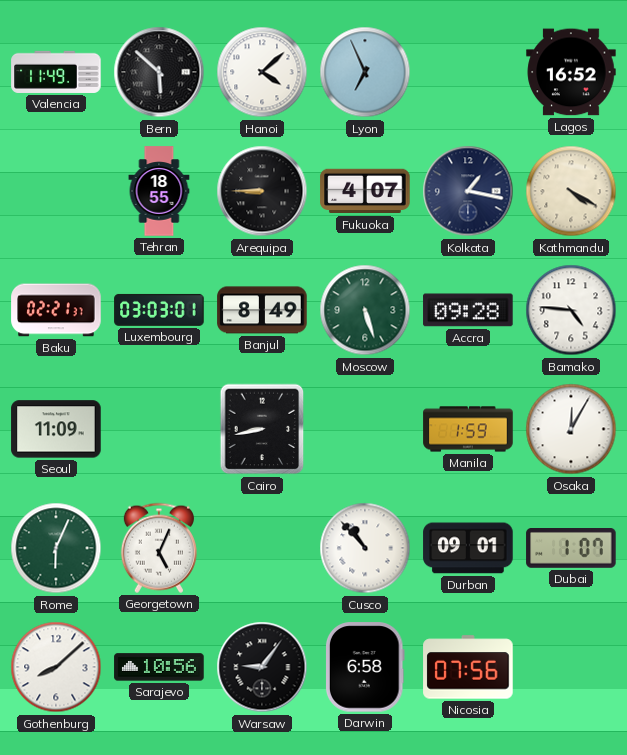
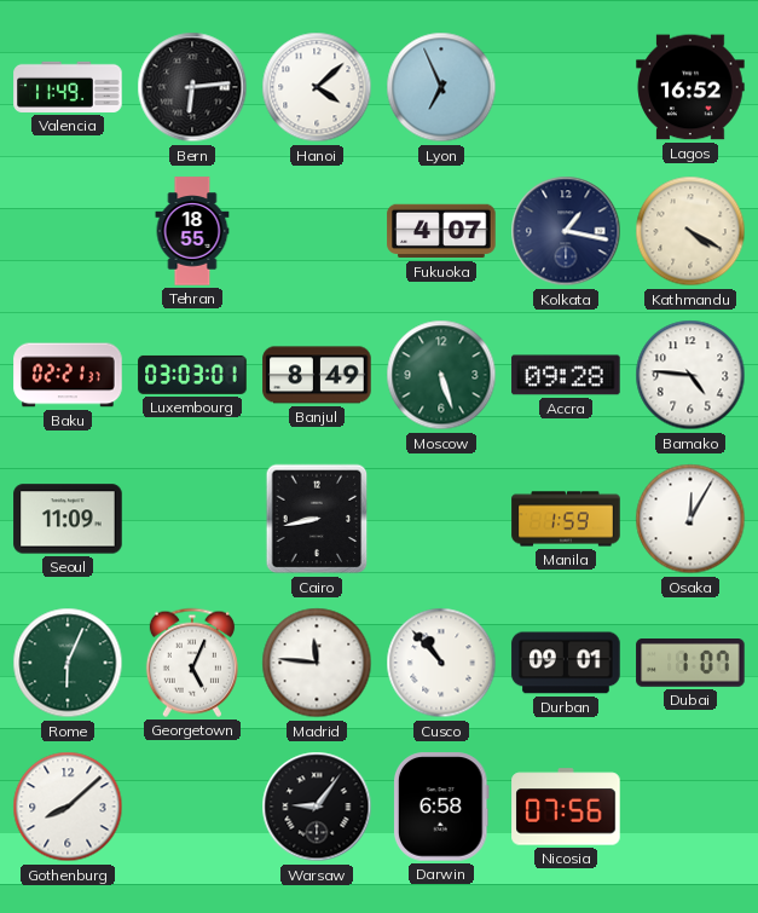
Bern: 5:52 -> 6:14 (192, 87)
Arequipa: 8:45 -> none (262, 191)
Madrid: none -> 11:46 (317, 663)
Sarajevo: 10:56 -> none (159, 667)
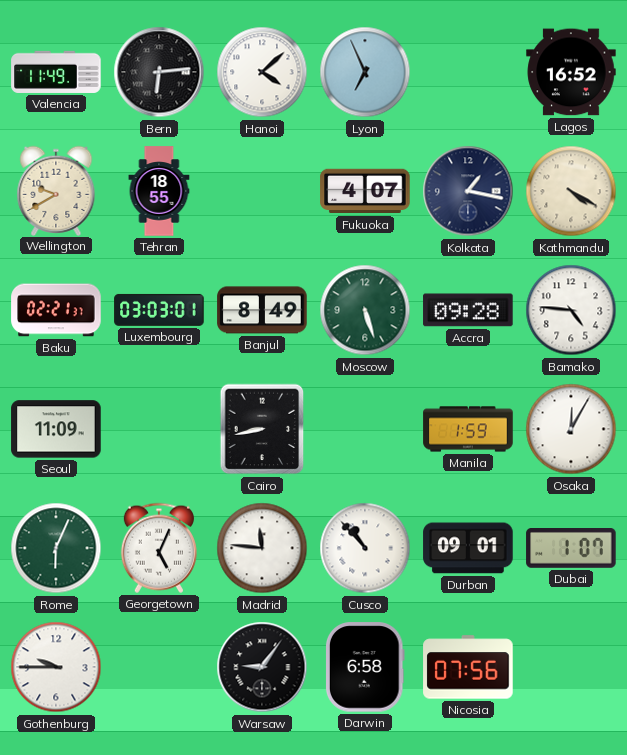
Wellington: none -> 9:40 (56, 190)
Gothenburg: 8:08 -> 9:45 (56, 667)
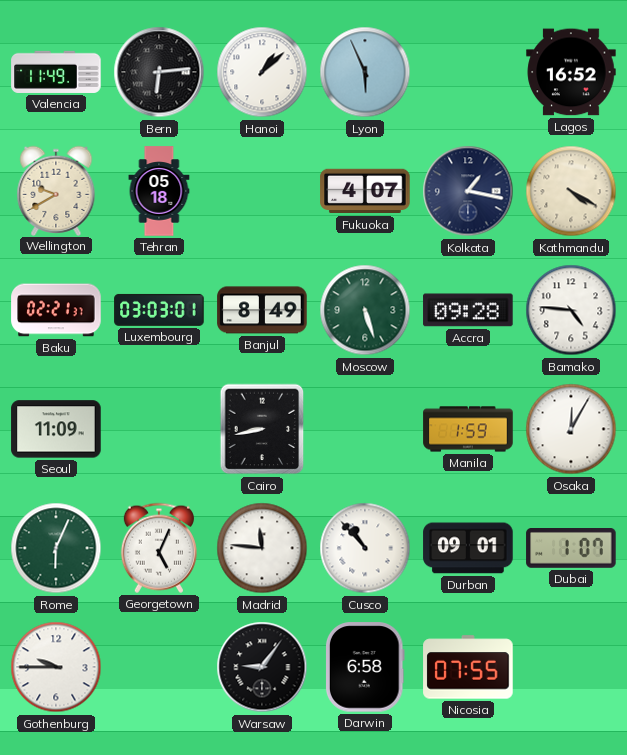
Hanoi: 4:08 -> 1:08 (262, 72)
Lyon: 6:56 -> 5:56 (365, 72)
Tehran: 18:55 -> 05:18 (159, 191)
Nicosia: 07:56 -> 07:55 (468, 667)
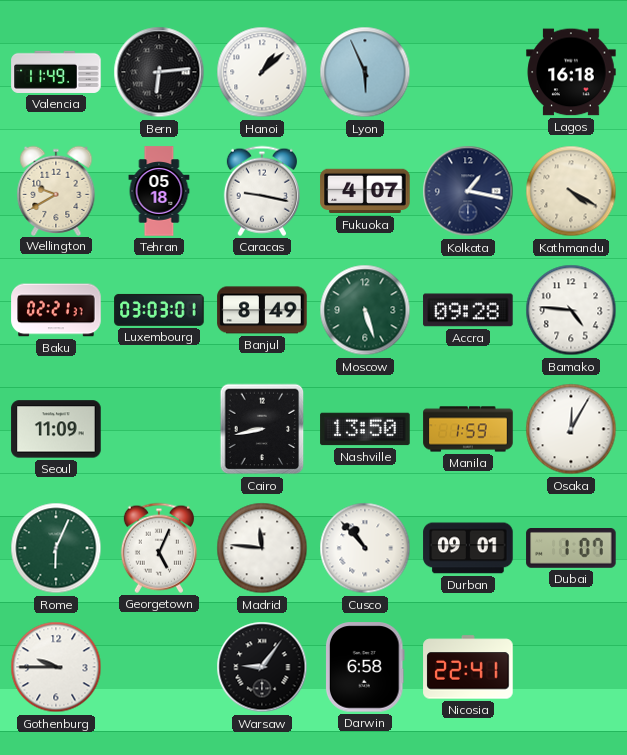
Lagos: 16:52 -> 16:18 (571, 72)
Caracas: none -> 9:17 (262, 191)
Nashville: none -> 13:50 (365, 429)
Nicosia: 07:55 -> 22:41 (468, 667)
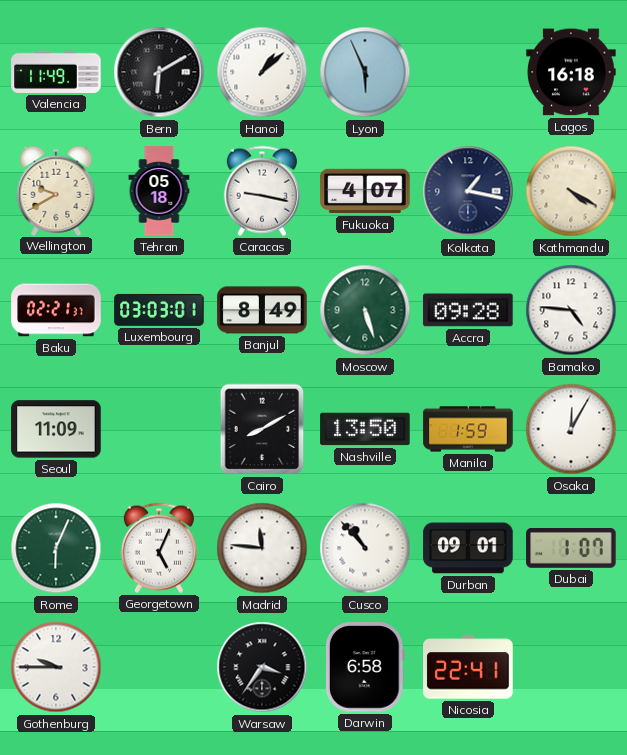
Bern: 6:14 -> 6:10 (159, 72)
Cairo: 8:43 -> 8:10 (262, 429)
Warsaw: 9:06 -> 3:36 (262, 667)
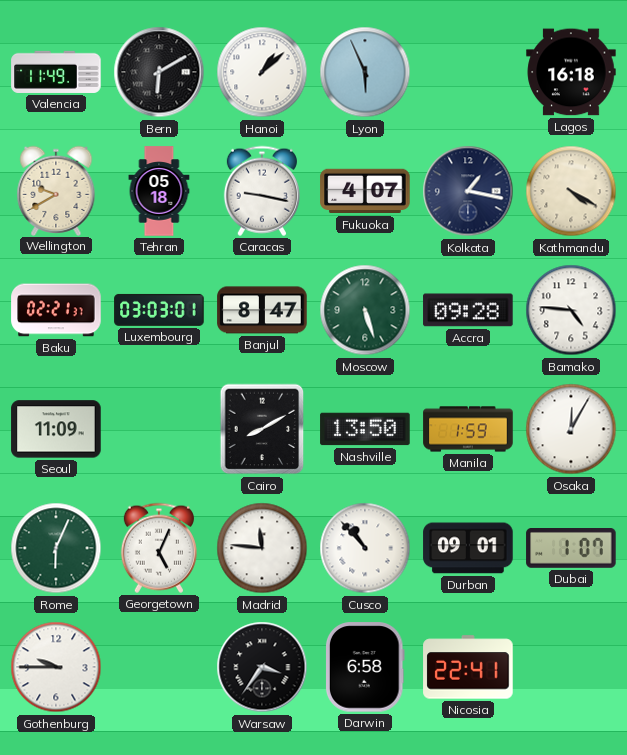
Banjul: 8:49 -> 8:47 (262, 310)
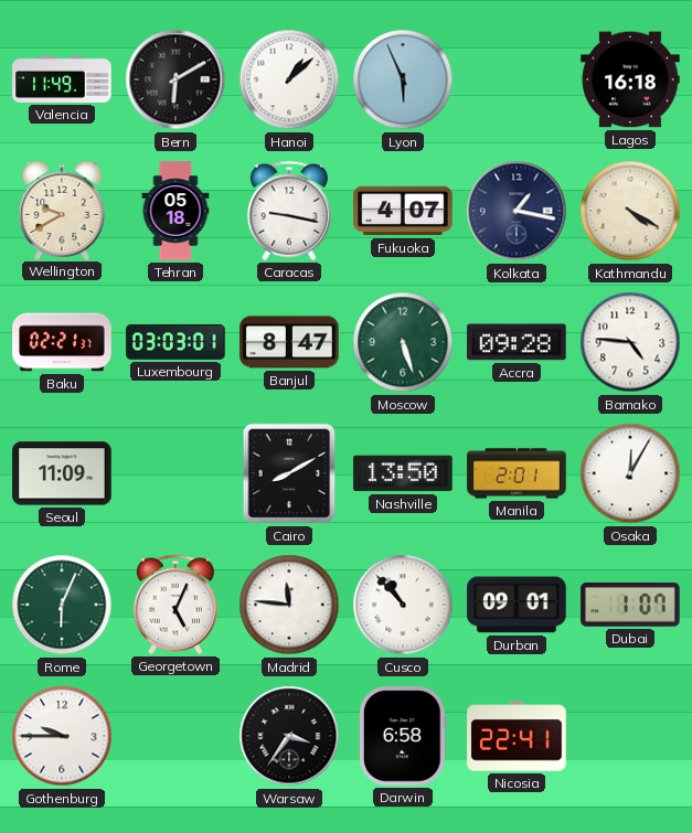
Manila: 1:59 -> 2:01 (517, 473)
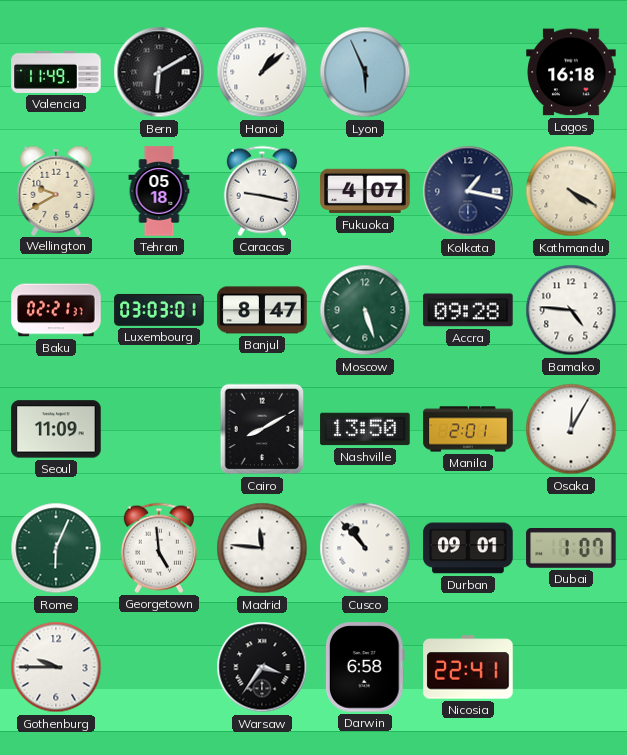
Georgetown: 5:04 -> 4:59 (159, 548)
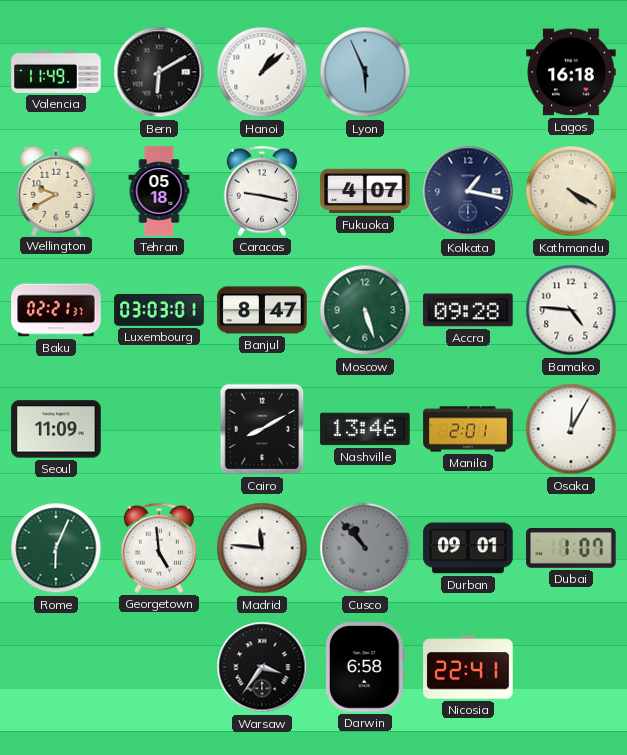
Nashville: 13:50 -> 13:46 (365, 429)
Cusco dial: white -> grey (365, 548)
Gothenburg: 9:45 -> none (56, 667)
